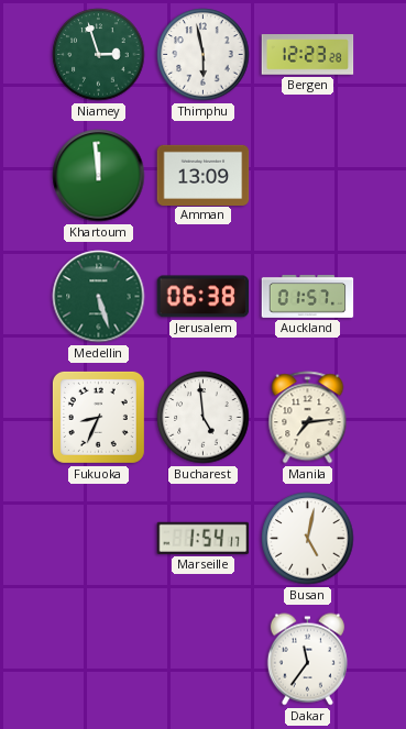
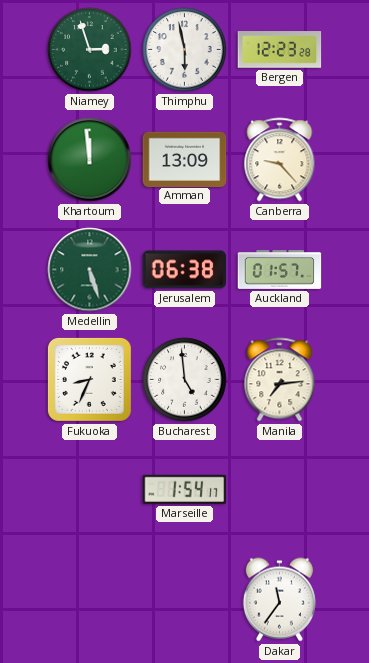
Canberra: none -> 9:23 (280, 160)
Busan: 5:02 -> none (308, 539)
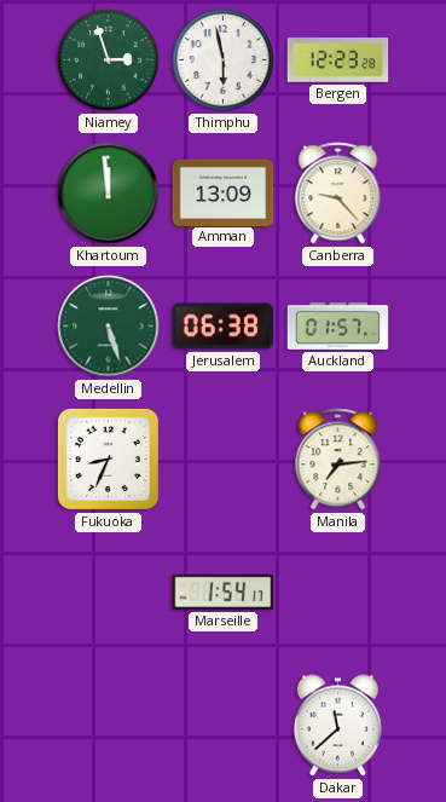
Bucharest: 4:59 -> none (185, 380)
Dakar: 11:36 -> 11:38 (337, 726)
